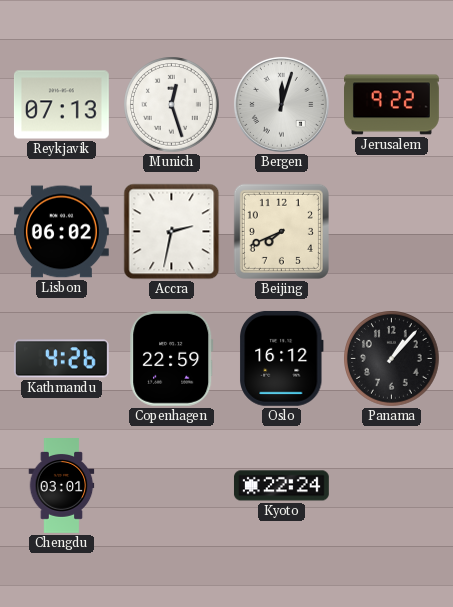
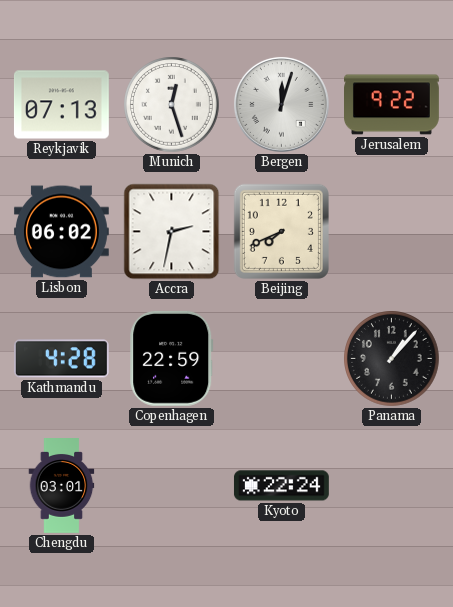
Kathmandu: 4:26 -> 4:28 (61, 359)
Oslo: 16:12 -> none (281, 358)
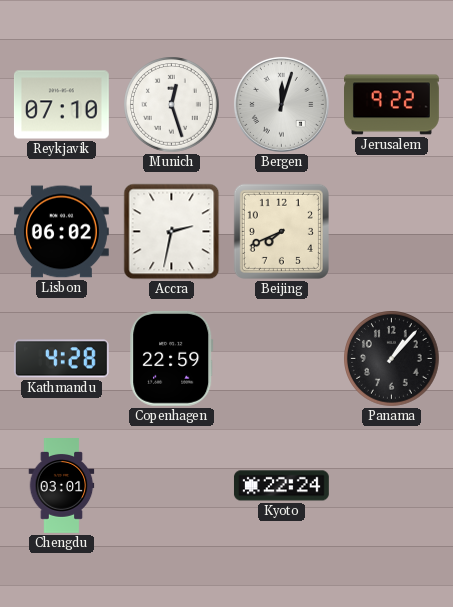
Reykjavik: 07:13 -> 07:10 (61, 105)
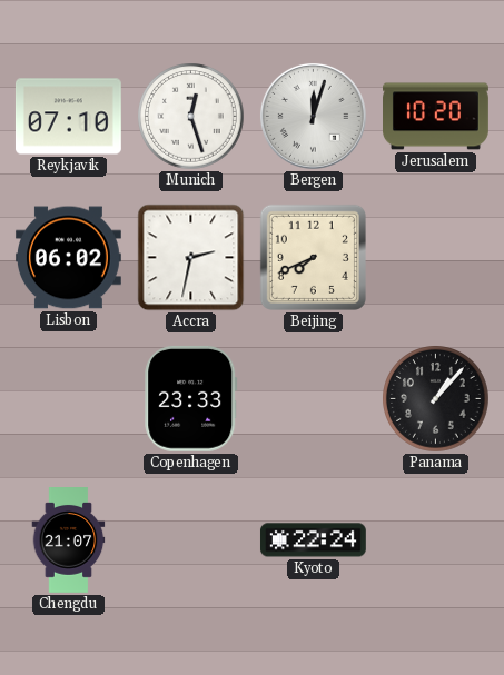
Jerusalem: 9:22 -> 10:20 (436, 117)
Kathmandu: 4:28 -> none (61, 359)
Copenhagen: 22:59 -> 23:33 (191, 398)
Chengdu: 03:01 -> 21:07 (69, 540)
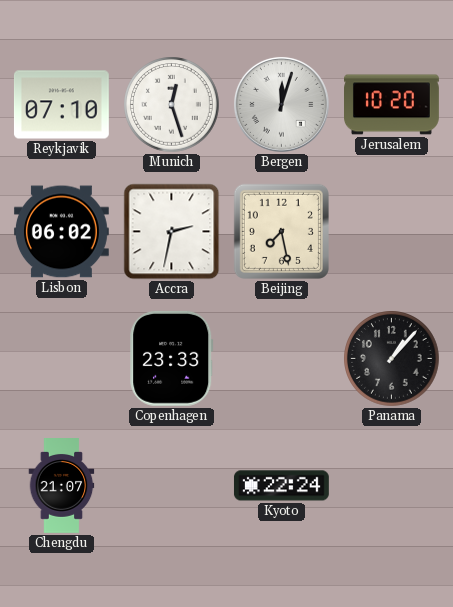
Beijing: 7:41 -> 7:28 (281, 231)
